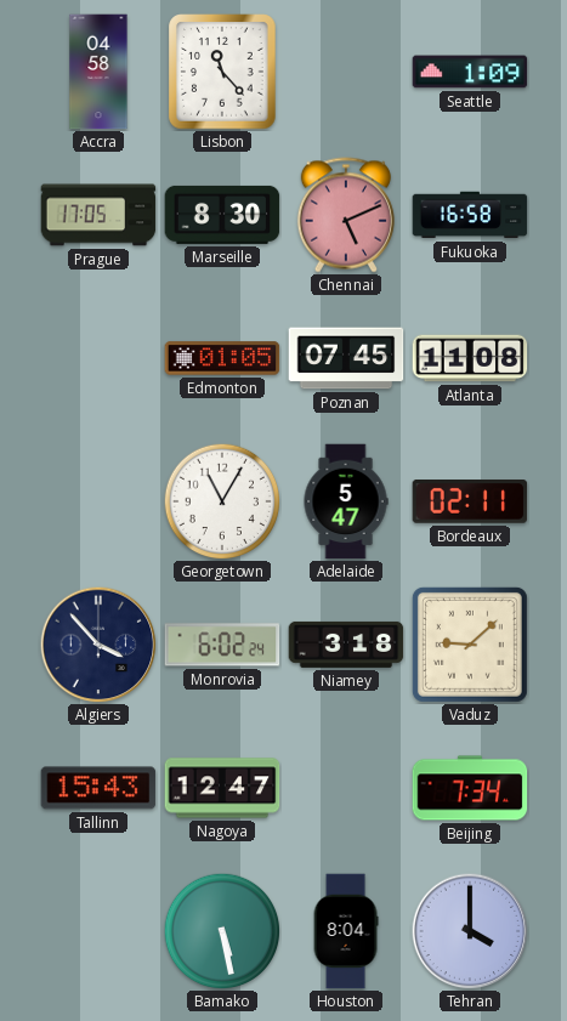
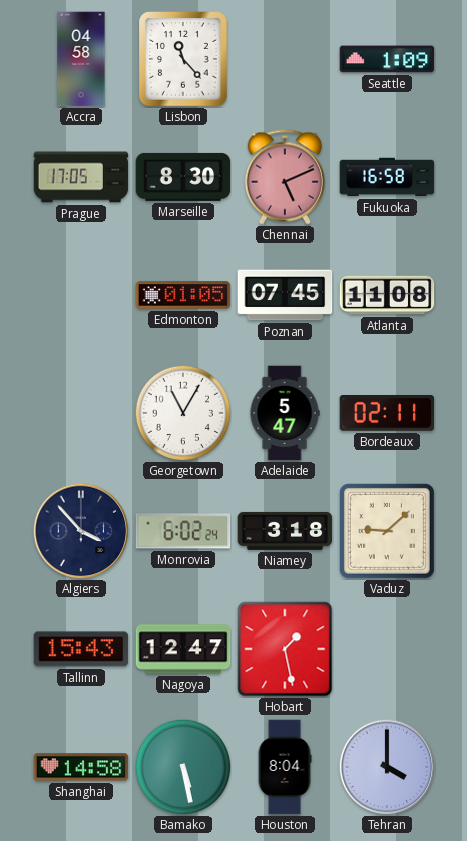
Hobart: none -> 1:28 (285, 649)
Beijing: 7:34 -> none (470, 788)
Shanghai: none -> 14:58 (81, 767)
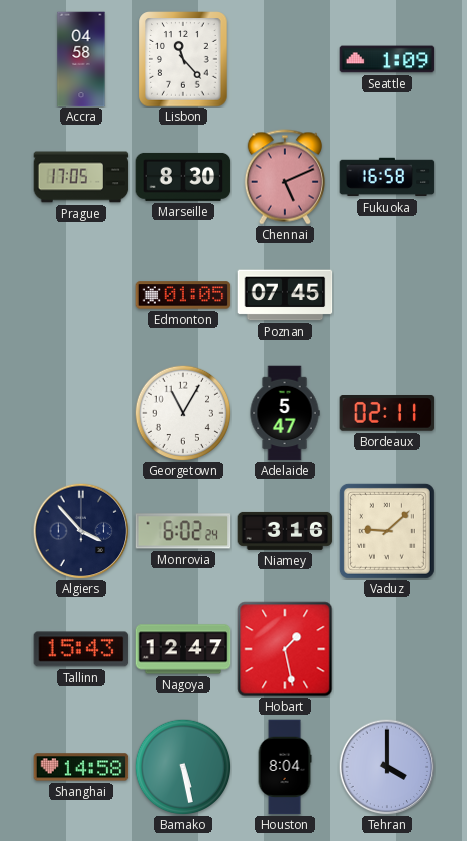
Atlanta: 11:08 -> none (387, 295)
Niamey: 3:18 -> 3:16 (285, 531)
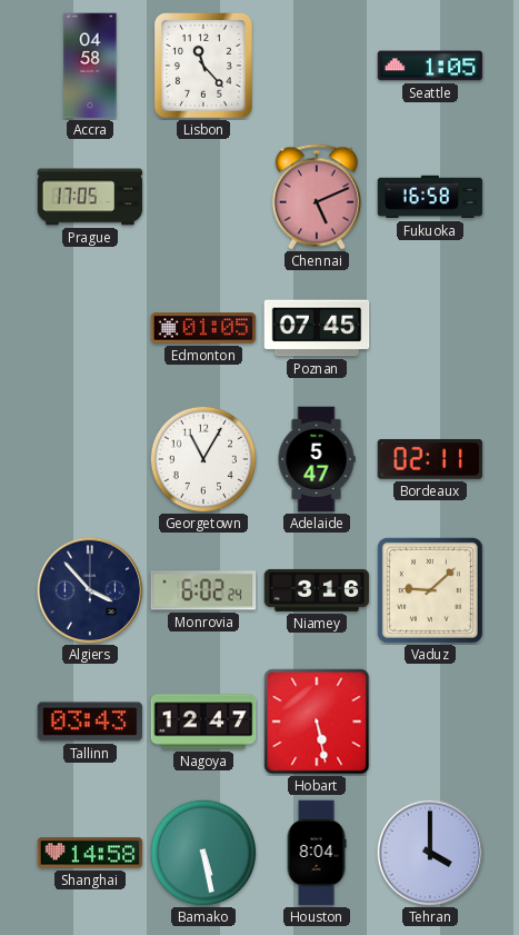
Seattle: 1:09 -> 1:05 (430, 66)
Marseille: 8:30 -> none (183, 177)
Tallinn: 15:43 -> 03:43 (90, 722)
Hobart: 1:28 -> 5:28 (317, 722)
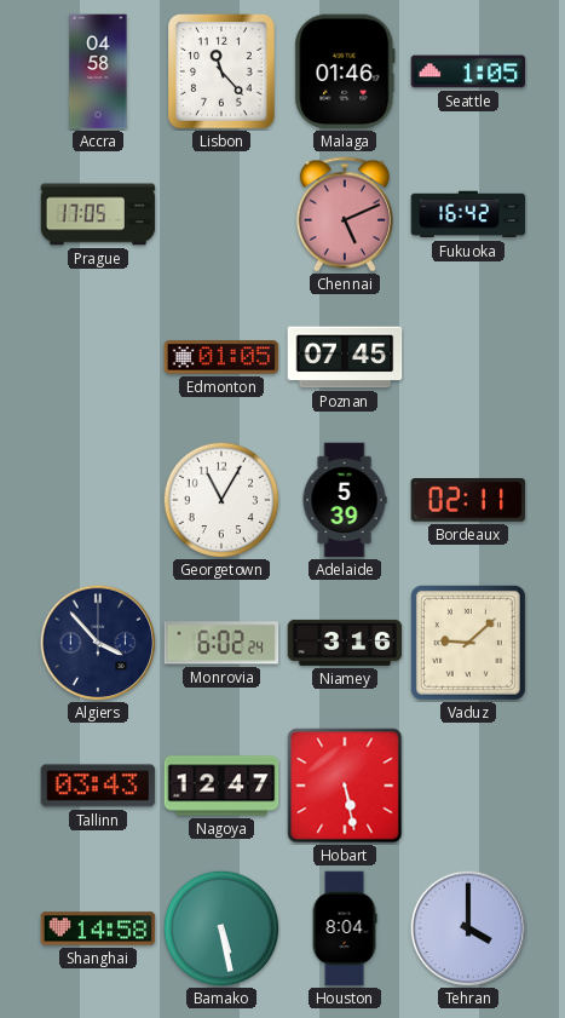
Malaga: none -> 01:46 (345, 71)
Fukuoka: 16:58 -> 16:42 (468, 214)
Adelaide: 5:47 -> 5:39 (345, 500)
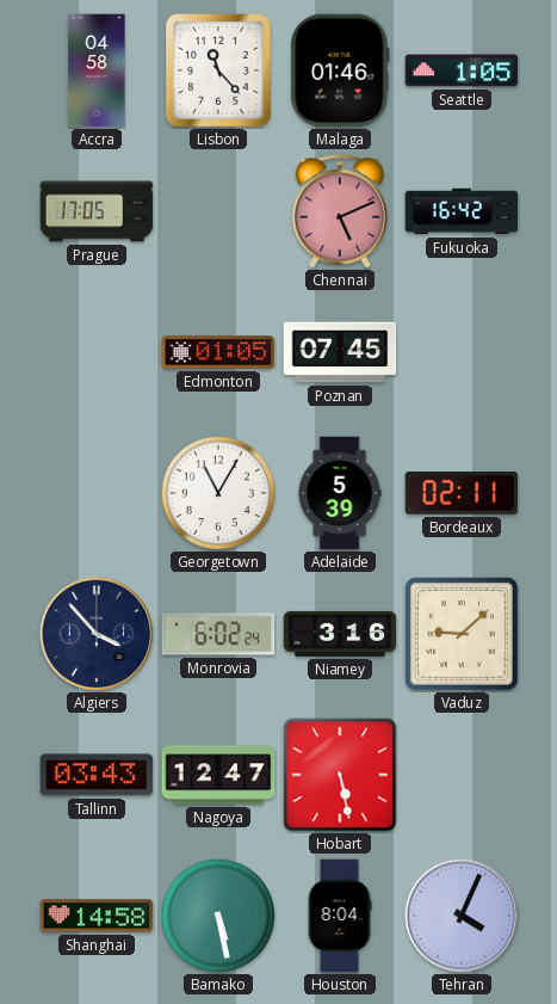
Tehran: 4:00 -> 4:04 (462, 916)
